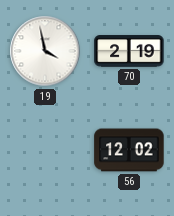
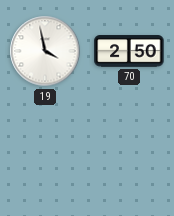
70: 2:19 -> 2:50 (129, 51)
56: 12:02 -> none (129, 150)
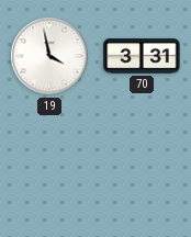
70: 2:50 -> 3:31 (142, 56)
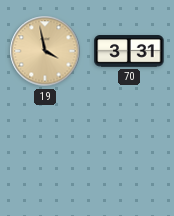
19 dial: white -> champagne (45, 51)
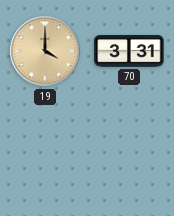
19: 3:58 -> 4:00 (45, 51)
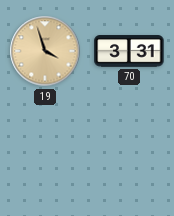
19: 4:00 -> 3:57 (45, 51)
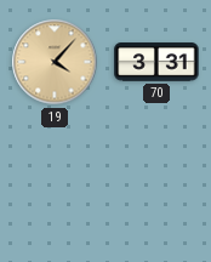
19: 3:57 -> 4:07 (55, 62)
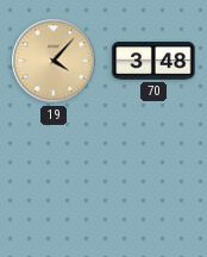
70: 3:31 -> 3:48 (153, 61)
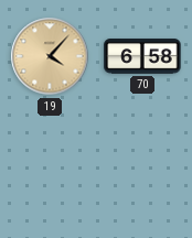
70: 3:48 -> 6:58 (142, 56)
